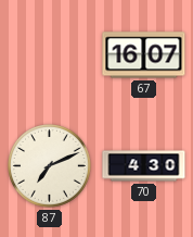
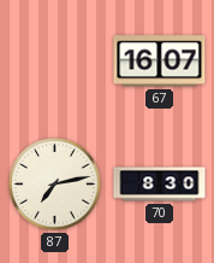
87: 7:11 -> 7:13 (55, 185)
70: 4:30 -> 8:30 (160, 185)
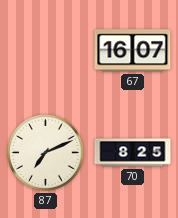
87: 7:13 -> 7:11 (46, 153)
70: 8:30 -> 8:25 (133, 153)
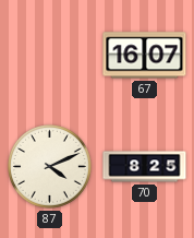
87: 7:11 -> 4:11 (50, 167)
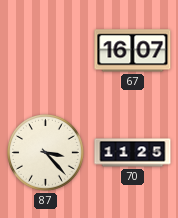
87: 4:11 -> 3:23 (46, 153)
70: 8:25 -> 11:25 (133, 153)
